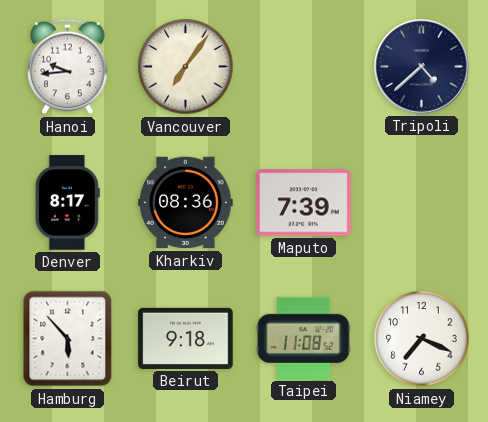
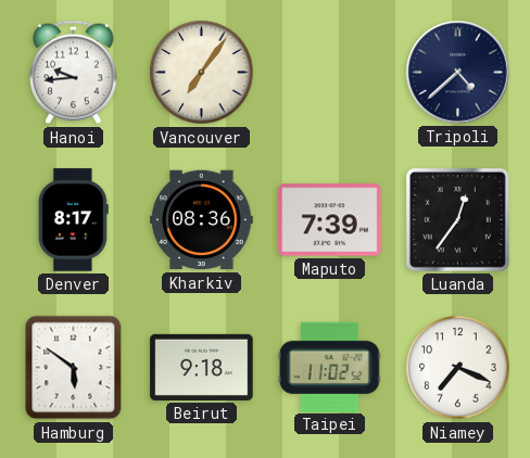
Luanda: none -> 12:36 (457, 219)
Hamburg: 5:53 -> 5:51 (74, 368)
Taipei: 11:08 -> 11:02 (329, 367)
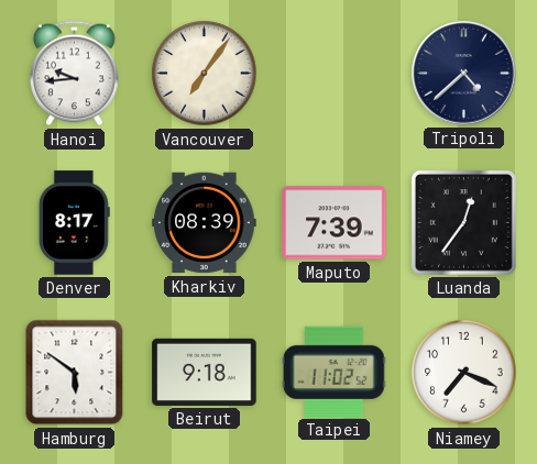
Kharkiv: 08:36 -> 08:39 (205, 223)
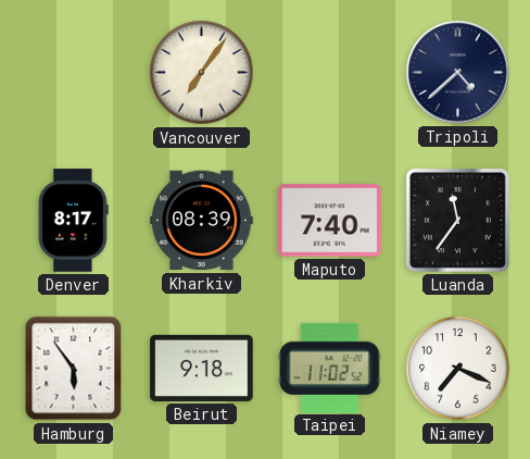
Hanoi: 9:44 -> none (75, 74)
Maputo: 7:39 -> 7:40 (330, 221)
Luanda: 12:36 -> 11:36 (457, 220)
Hamburg: 5:51 -> 5:54 (74, 369)
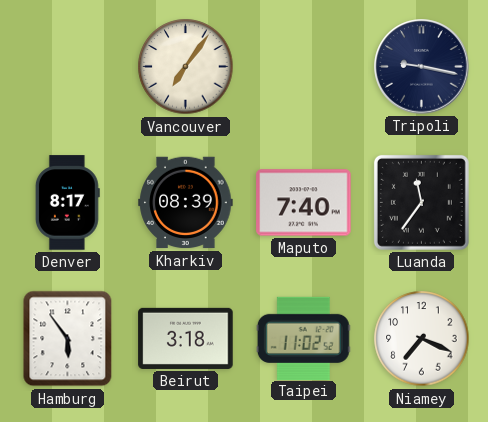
Tripoli: 4:38 -> 9:17 (422, 67)
Beirut: 9:18 -> 3:18 (186, 338)
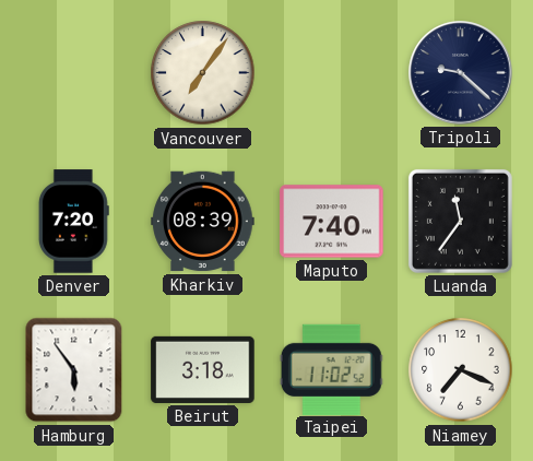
Tripoli: 9:17 -> 9:22 (461, 73)
Denver: 8:17 -> 7:20 (73, 222)
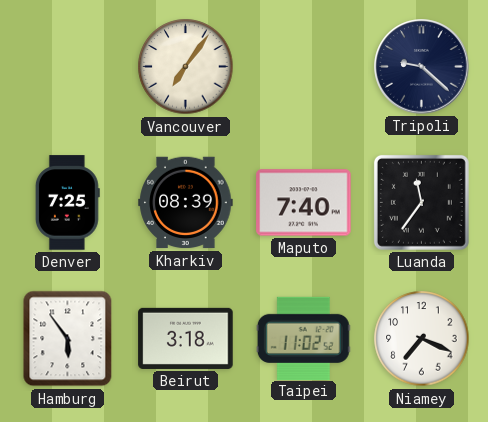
Denver: 7:20 -> 7:25 (67, 203)
